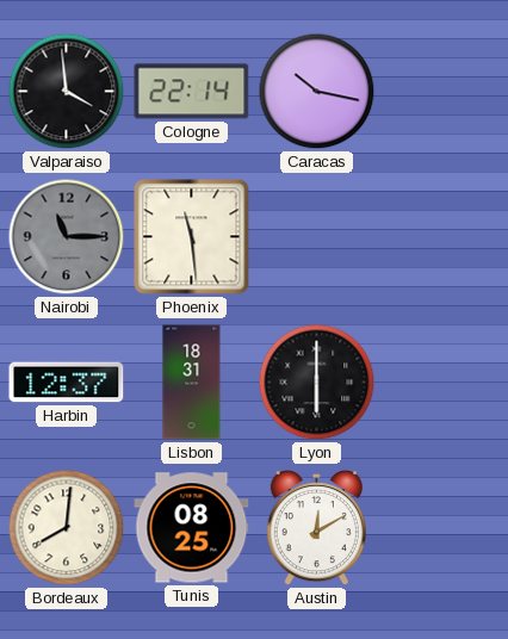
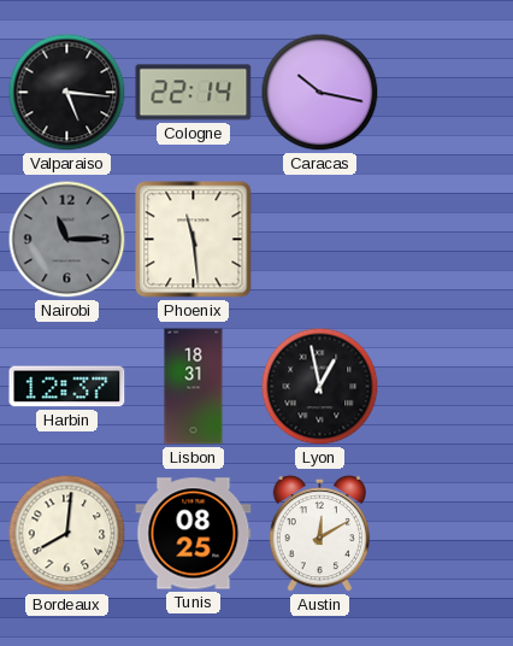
Valparaiso: 3:59 -> 5:16 (67, 93)
Lyon: 6:00 -> 12:58 (320, 387)
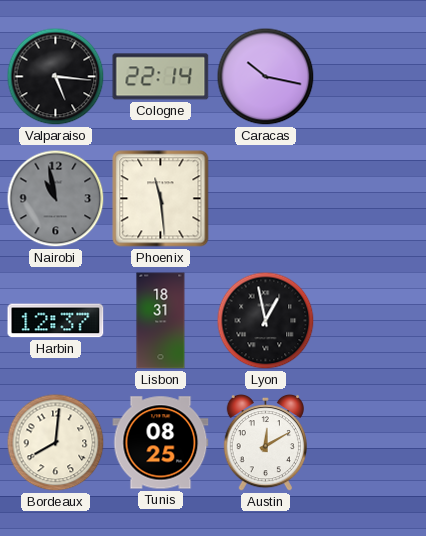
Nairobi: 11:15 -> 10:58 (56, 199)
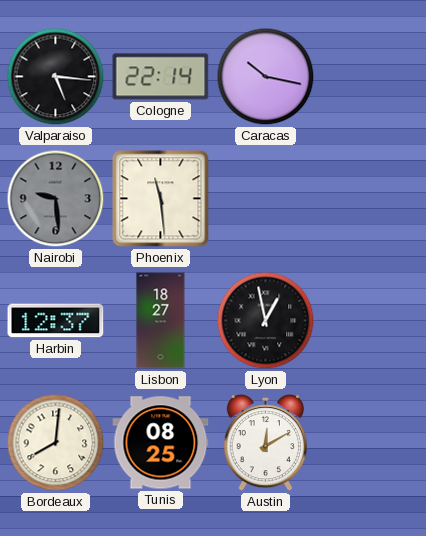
Nairobi: 10:58 -> 9:29 (56, 199)
Lisbon: 18:31 -> 18:27 (161, 321)
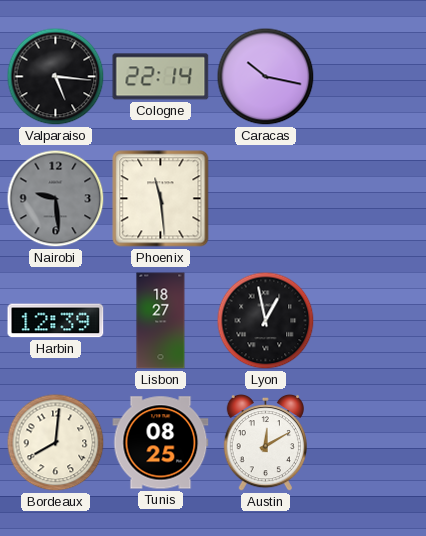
Harbin: 12:37 -> 12:39 (56, 321)
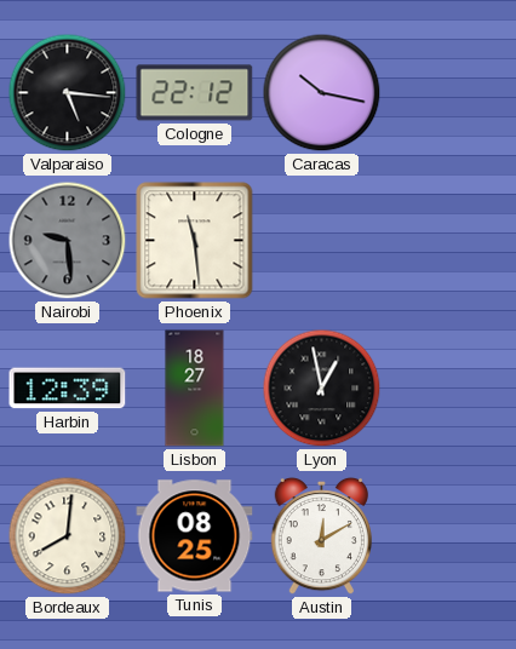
Cologne: 22:14 -> 22:12 (195, 93)
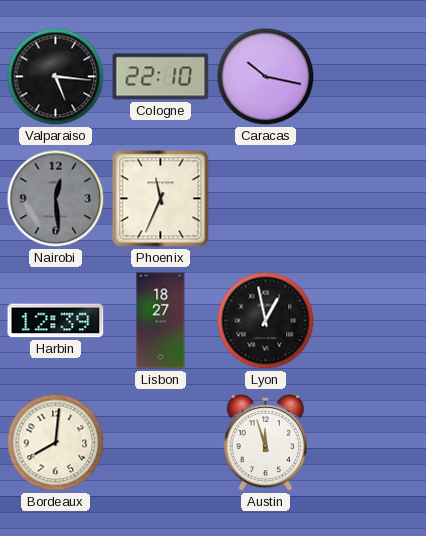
Cologne: 22:12 -> 22:10 (161, 77)
Nairobi: 9:29 -> 12:29 (56, 199)
Phoenix: 11:29 -> 11:34 (161, 199)
Tunis: 08:25 -> none (195, 536)
Austin: 12:10 -> 11:57 (265, 443)
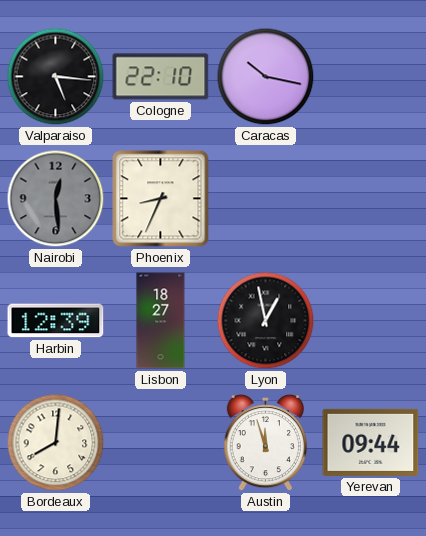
Phoenix: 11:34 -> 8:34 (161, 199)
Yerevan: none -> 09:44 (371, 442)
